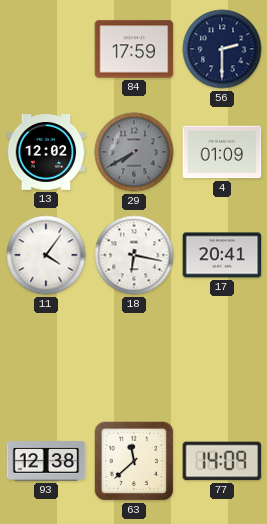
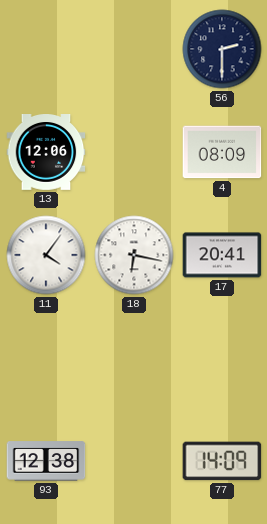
84: 17:59 -> none (134, 49)
13: 12:02 -> 12:06 (46, 153)
29: 7:40 -> none (134, 152)
4: 01:09 -> 08:09 (222, 152)
63: 11:38 -> none (134, 461)
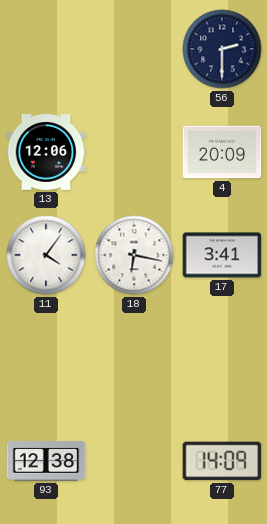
4: 08:09 -> 20:09 (222, 152)
17: 20:41 -> 3:41 (222, 255)
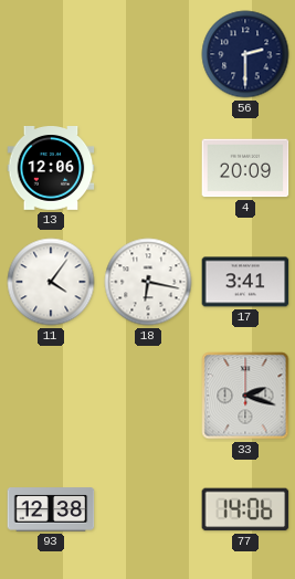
33: none -> 2:18 (245, 396)
77: 14:09 -> 14:06 (245, 509)
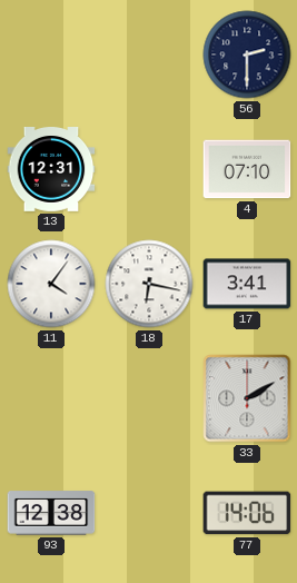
13: 12:06 -> 12:31 (51, 170)
4: 20:09 -> 07:10 (247, 169)
33: 2:18 -> 2:10 (247, 398)
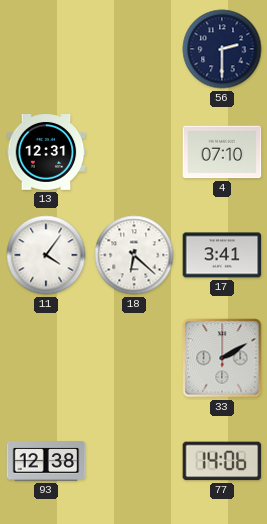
18: 6:17 -> 6:22 (134, 255)
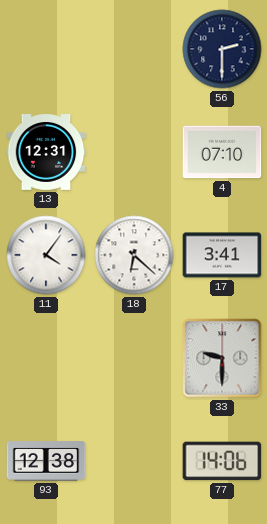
33: 2:10 -> 9:30 (222, 358)
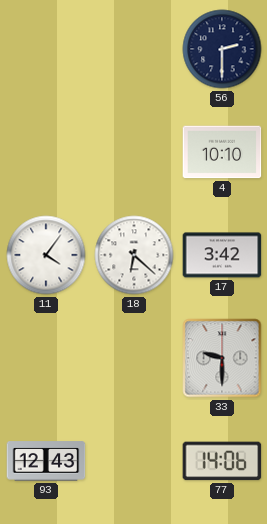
13: 12:31 -> none (46, 153)
4: 07:10 -> 10:10 (222, 152)
17: 3:41 -> 3:42 (222, 255)
93: 12:38 -> 12:43 (46, 461)
